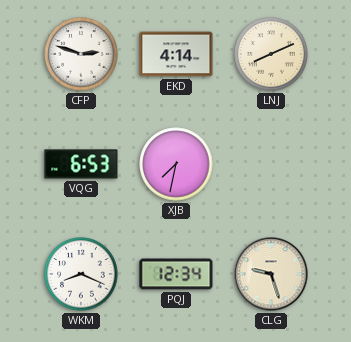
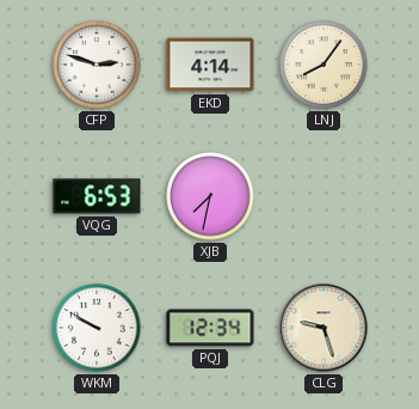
LNJ: 8:11 -> 8:06 (324, 65)
WKM: 8:19 -> 9:50 (97, 328)
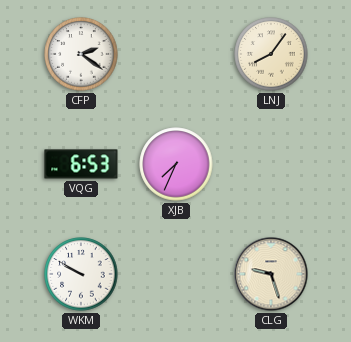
CFP: 2:48 -> 2:21 (81, 54)
EKD: 4:14 -> none (210, 65)
XJB: 7:32 -> 7:34 (176, 164)
PQJ: 12:34 -> none (210, 328)
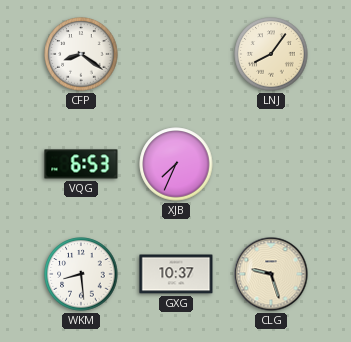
CFP: 2:21 -> 8:21 (81, 54)
WKM: 9:50 -> 8:29 (81, 274)
GXG: none -> 10:37 (176, 274)
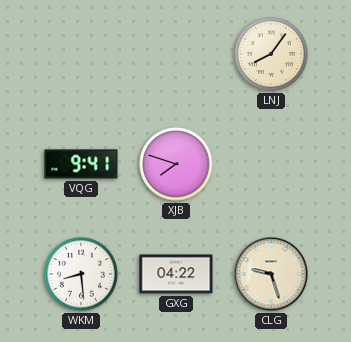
CFP: 8:21 -> none (81, 54)
VQG: 6:53 -> 9:41 (81, 164)
XJB: 7:34 -> 7:48 (176, 164)
GXG: 10:37 -> 04:22 (176, 274)
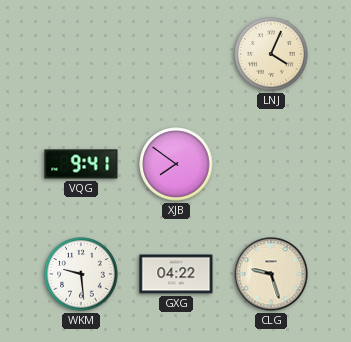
LNJ: 8:06 -> 4:04 (271, 54)
XJB: 7:48 -> 7:51 (176, 164)
WKM: 8:29 -> 9:29 (81, 274)
